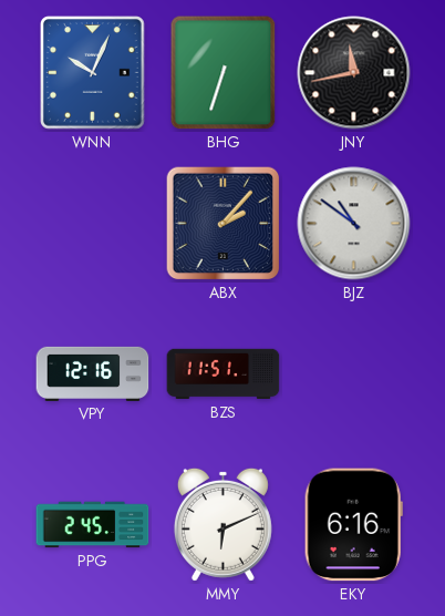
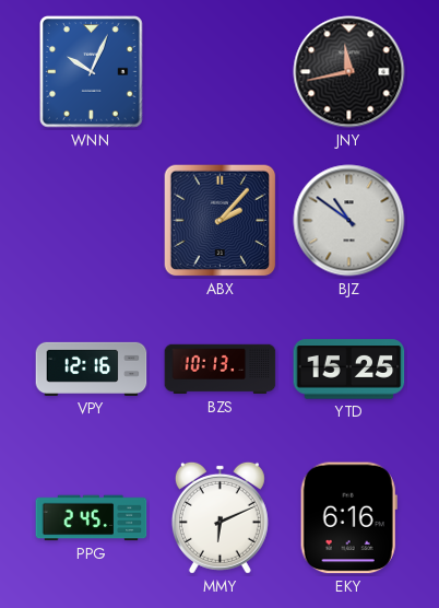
BHG: 6:33 -> none (224, 73)
BZS: 11:51 -> 10:13 (221, 370)
YTD: none -> 15:25 (349, 370)
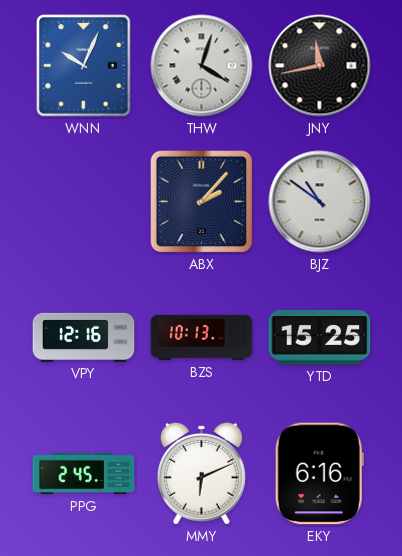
THW: none -> 4:03 (202, 66)
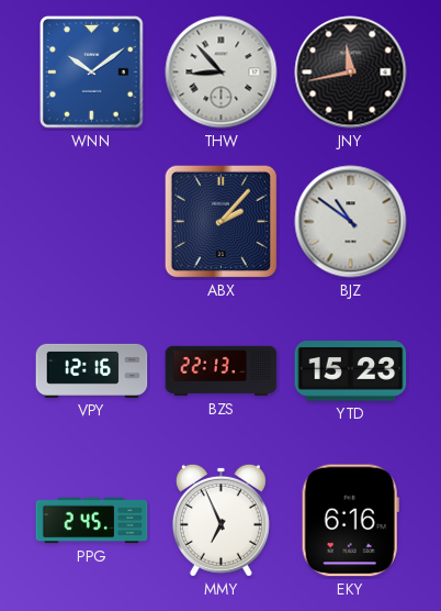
WNN: 10:04 -> 10:09 (92, 73)
THW: 4:03 -> 8:53 (222, 73)
BZS: 10:13 -> 22:13 (222, 371)
YTD: 15:25 -> 15:23 (351, 371)
MMY: 6:11 -> 6:56 (220, 520)
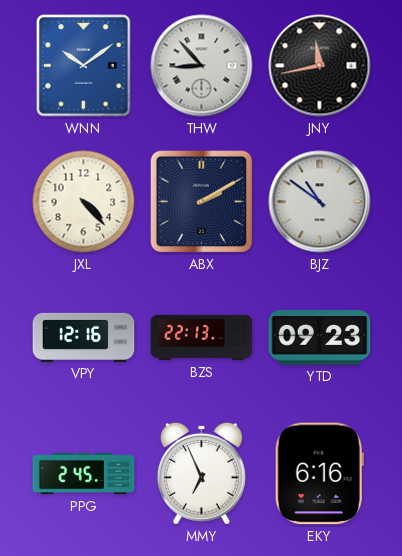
JXL: none -> 4:23 (84, 202)
ABX: 2:07 -> 2:10 (202, 202)
YTD: 15:23 -> 09:23 (320, 338)
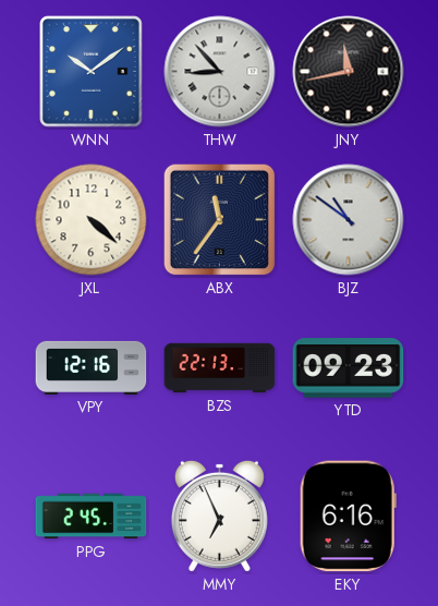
JXL: 4:23 -> 4:22 (92, 220)
ABX: 2:10 -> 11:36 (220, 220)
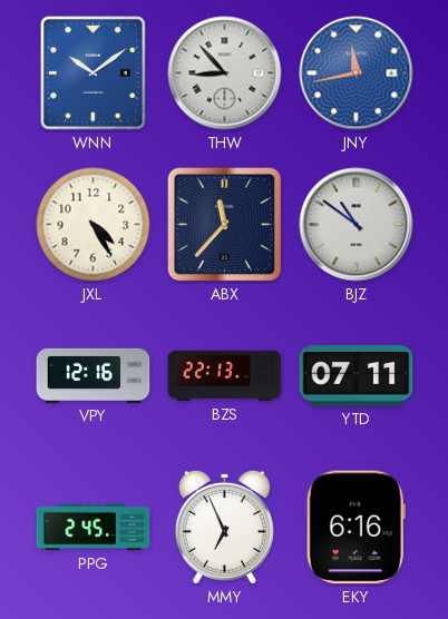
JNY dial: black -> blue (357, 73)
JXL: 4:22 -> 4:25 (94, 225)
ABX: 11:36 -> 11:37 (225, 225)
YTD: 09:23 -> 07:11 (357, 376)
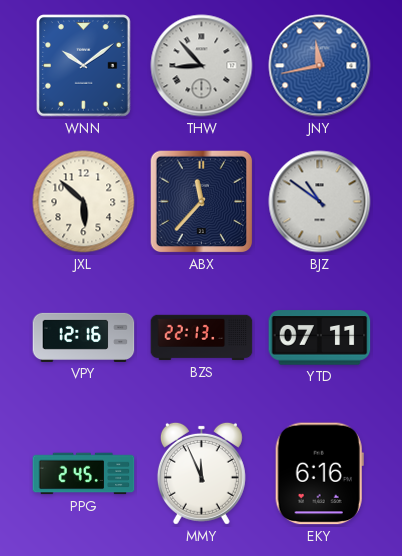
JXL: 4:25 -> 5:52 (84, 202)
MMY: 6:56 -> 11:56 (201, 473)
